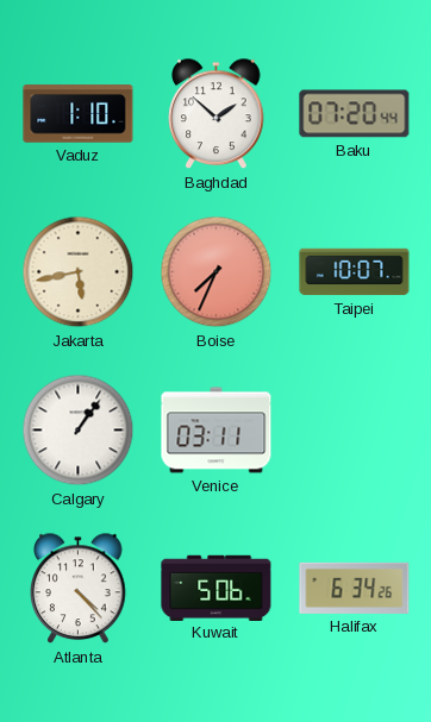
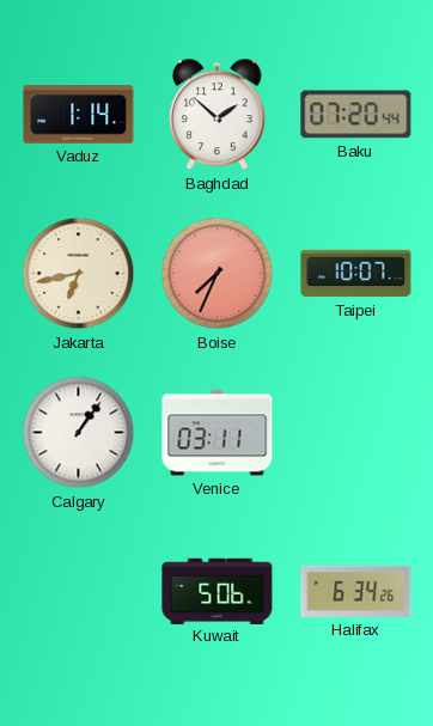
Vaduz: 1:10 -> 1:14 (79, 115)
Jakarta: 5:43 -> 6:43 (79, 274)
Atlanta: 4:23 -> none (79, 589)
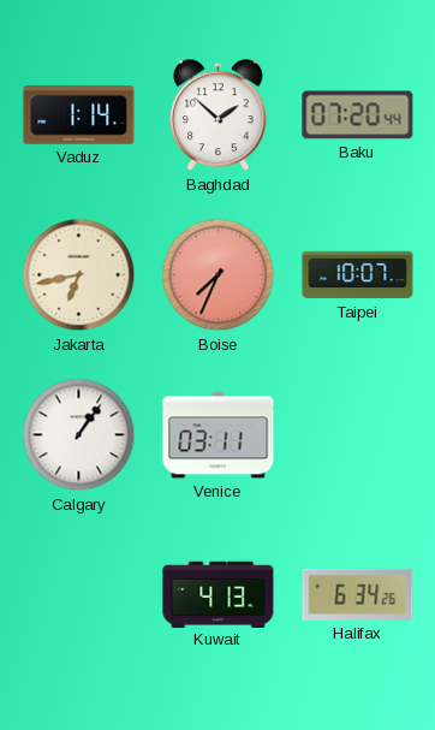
Kuwait: 5:06 -> 4:13 (219, 594)
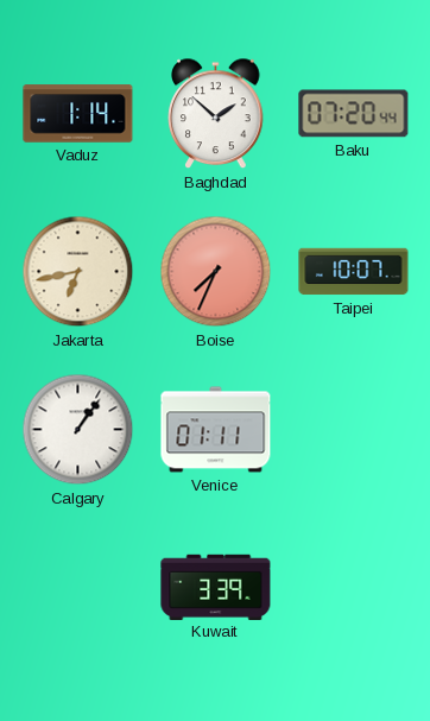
Venice: 03:11 -> 01:11 (216, 430)
Kuwait: 4:13 -> 3:39 (216, 587)
Halifax: 6:34 -> none (358, 594)
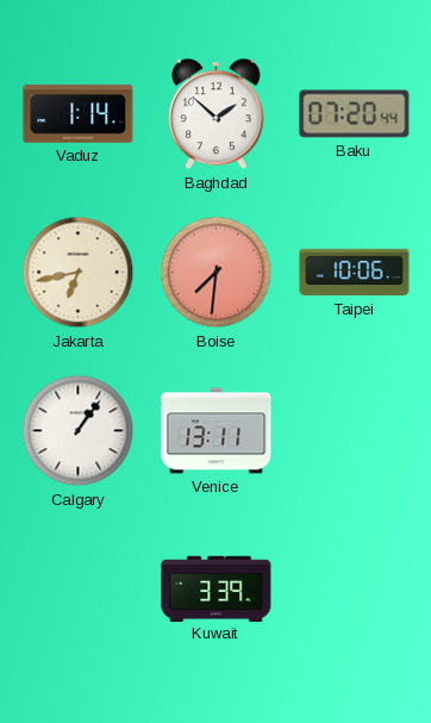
Boise: 7:34 -> 7:31 (217, 273)
Taipei: 10:07 -> 10:06 (355, 273)
Venice: 01:11 -> 13:11 (217, 431)
